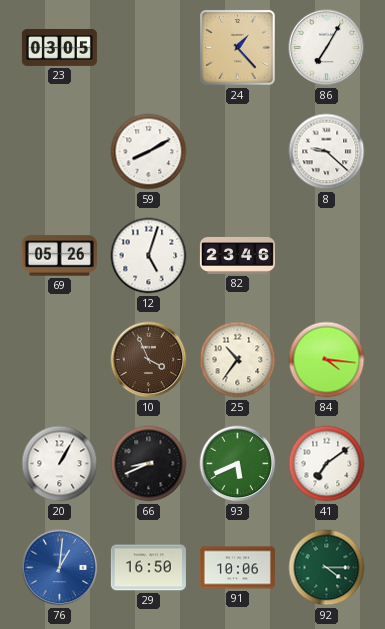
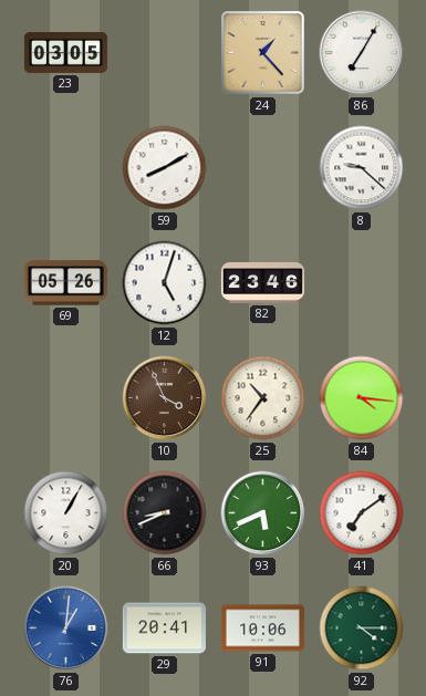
29: 16:50 -> 20:41 (164, 629)
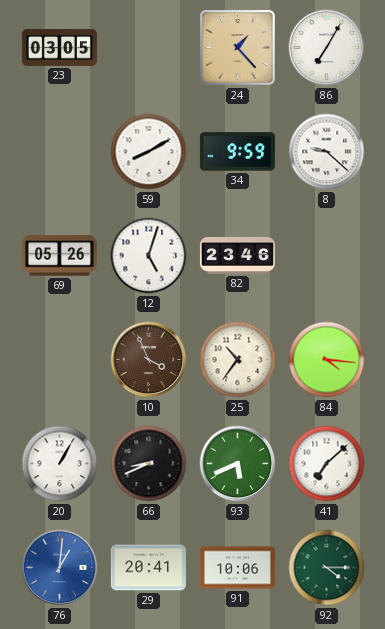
34: none -> 9:59 (237, 152)
41: 7:09 -> 7:08 (327, 464)
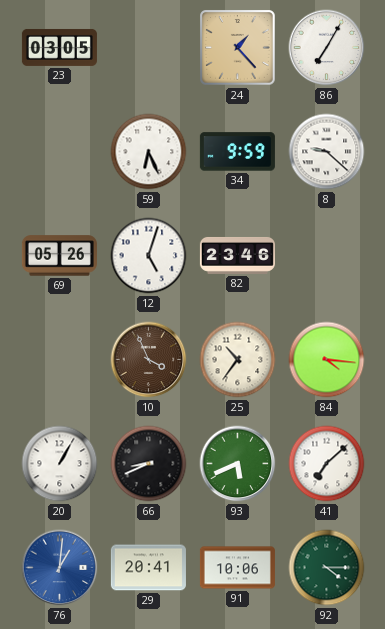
59: 8:10 -> 6:26 (149, 152)
